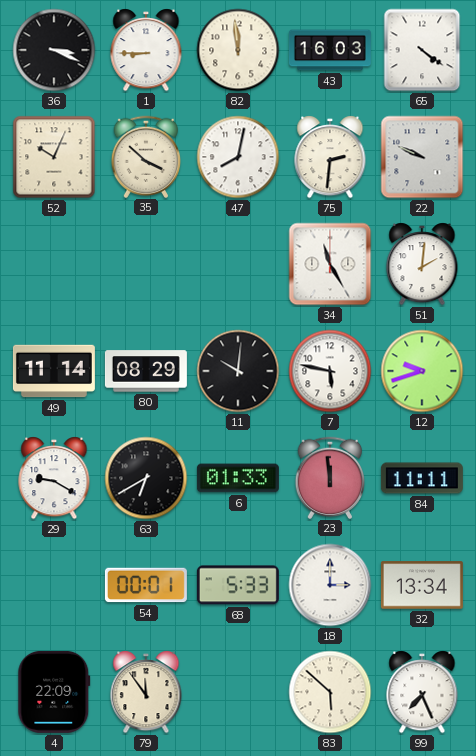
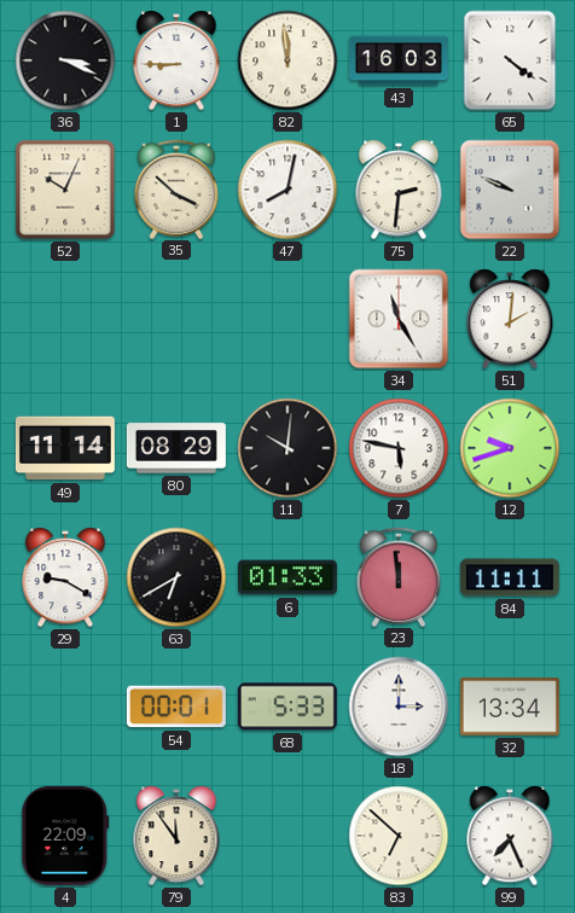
83: 5:52 -> 6:52 (399, 836)
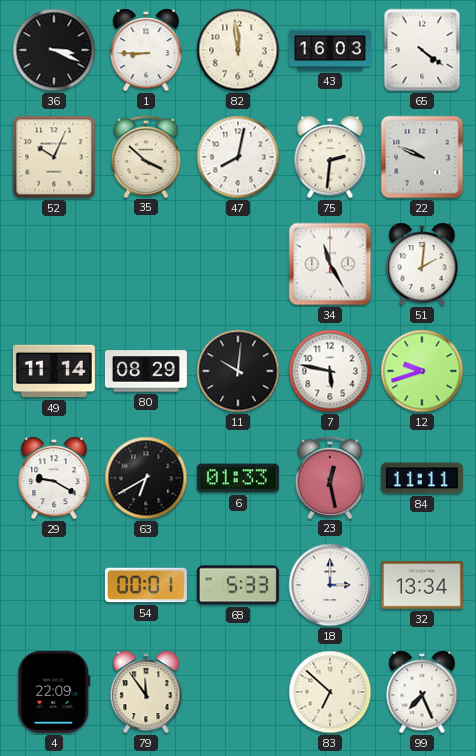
23: 11:59 -> 12:28 (330, 477)
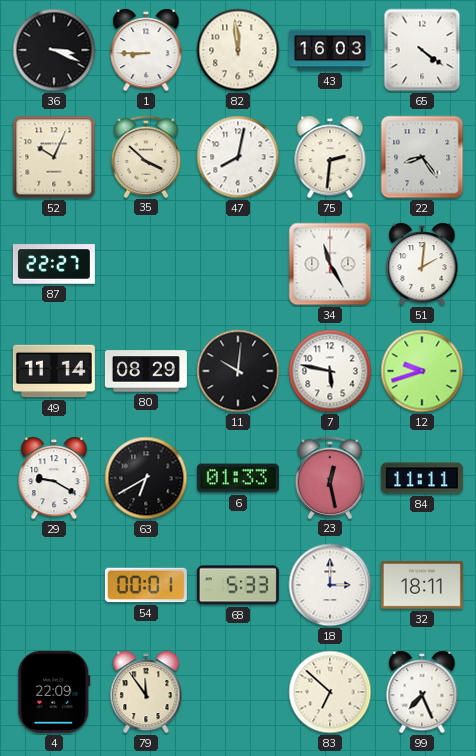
22: 9:49 -> 8:24 (422, 157)
87: none -> 22:27 (54, 264)
32: 13:34 -> 18:11 (422, 585)
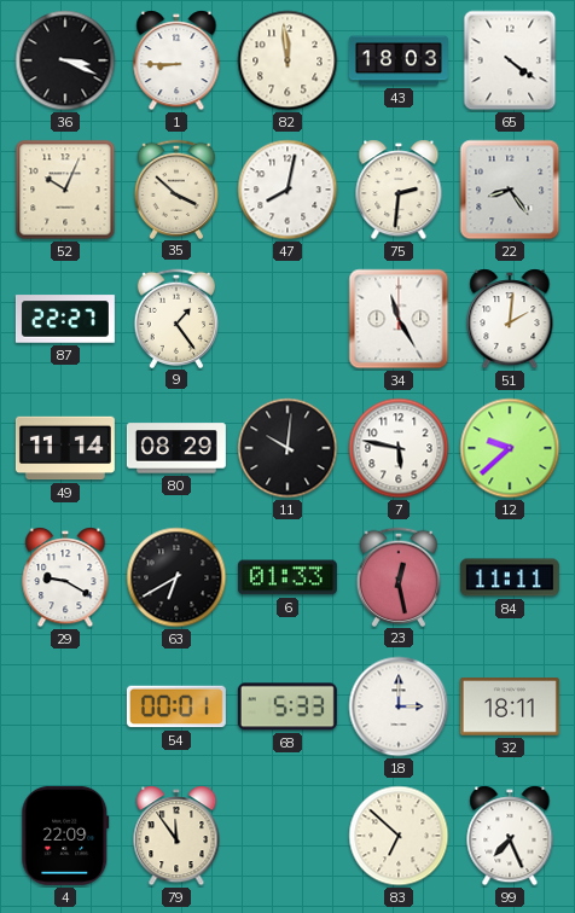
43: 16:03 -> 18:03 (399, 60)
9: none -> 1:24 (176, 318)
12: 9:42 -> 9:38 (510, 448)
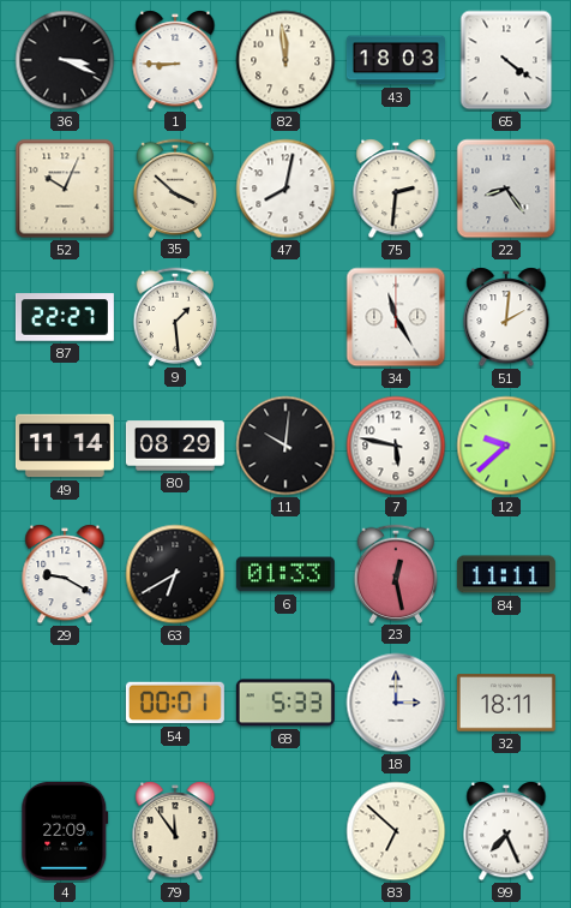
9: 1:24 -> 1:29 (175, 316)
